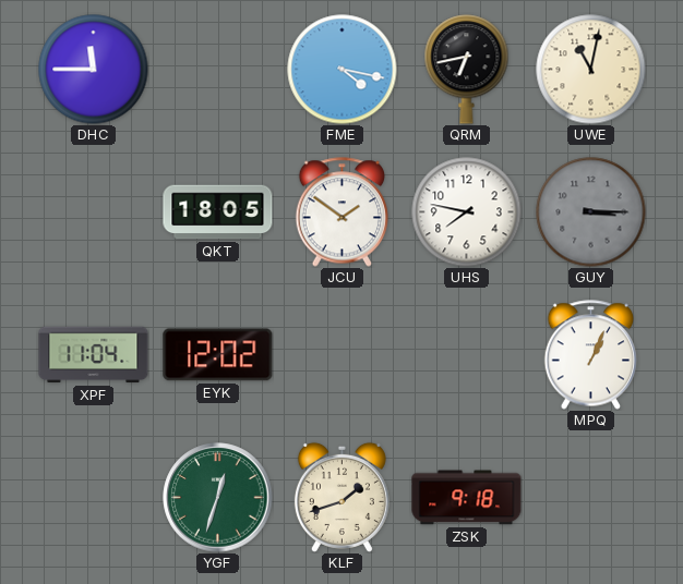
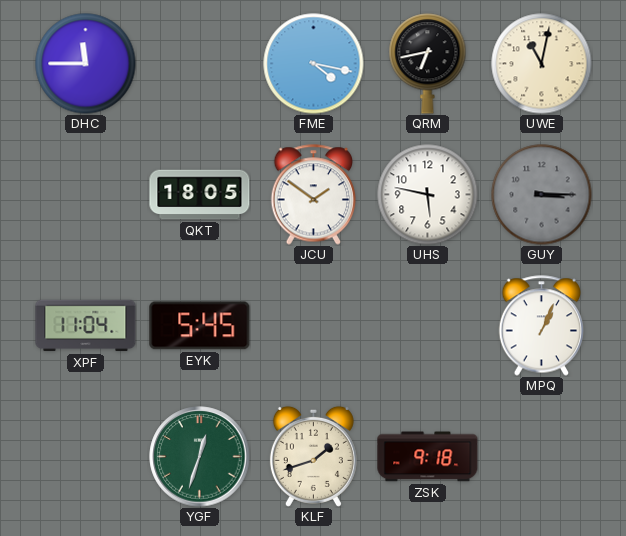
UHS: 7:47 -> 5:47 (428, 195)
EYK: 12:02 -> 5:45 (200, 326)
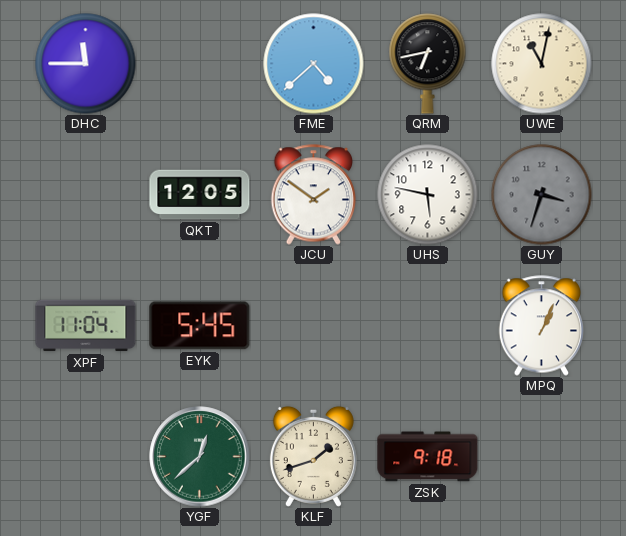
FME: 4:17 -> 4:38 (314, 64)
QKT: 18:05 -> 12:05 (200, 195)
GUY: 3:15 -> 3:33 (542, 195)
YGF: 12:33 -> 12:38 (200, 457)
